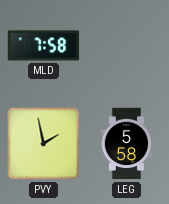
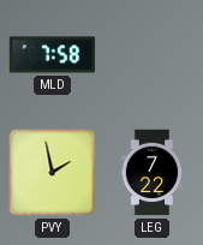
LEG: 5:58 -> 7:22 (153, 173)
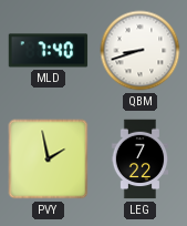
MLD: 7:58 -> 7:40 (49, 51)
QBM: none -> 8:42 (141, 51)
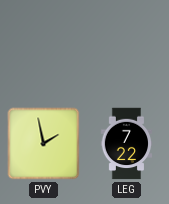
MLD: 7:40 -> none (49, 51)
QBM: 8:42 -> none (141, 51)
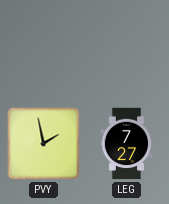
LEG: 7:22 -> 7:27 (127, 144)
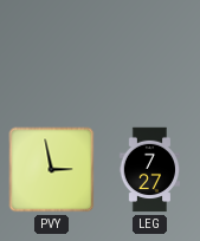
PVY: 1:58 -> 2:58 (52, 170)
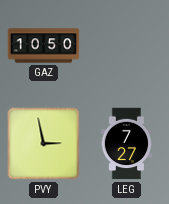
GAZ: none -> 10:50 (44, 46)
